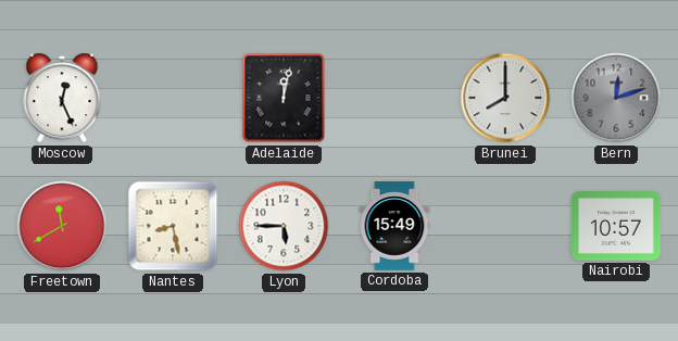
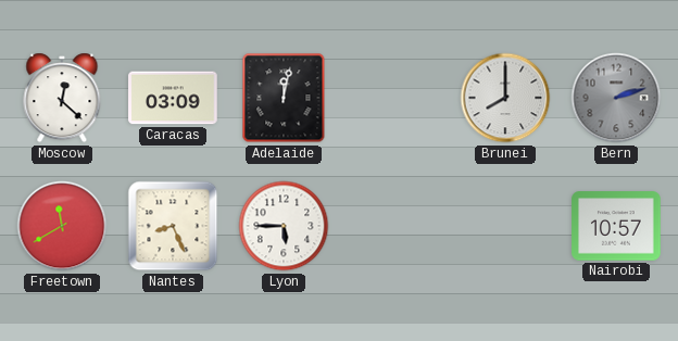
Moscow: 12:26 -> 12:22 (62, 98)
Caracas: none -> 03:09 (173, 98)
Bern: 12:12 -> 2:12 (616, 98)
Nantes: 8:28 -> 8:26 (173, 226)
Cordoba: 15:49 -> none (394, 226)
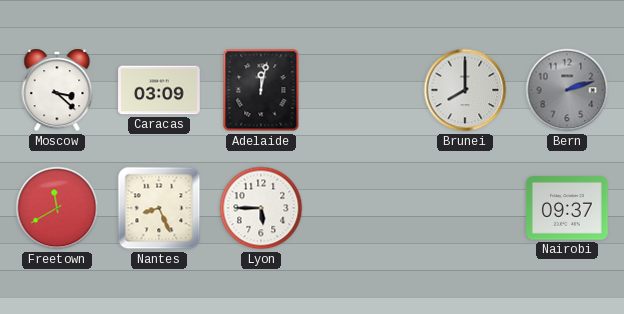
Moscow: 12:22 -> 3:22 (57, 90)
Nairobi: 10:57 -> 09:37 (567, 208)
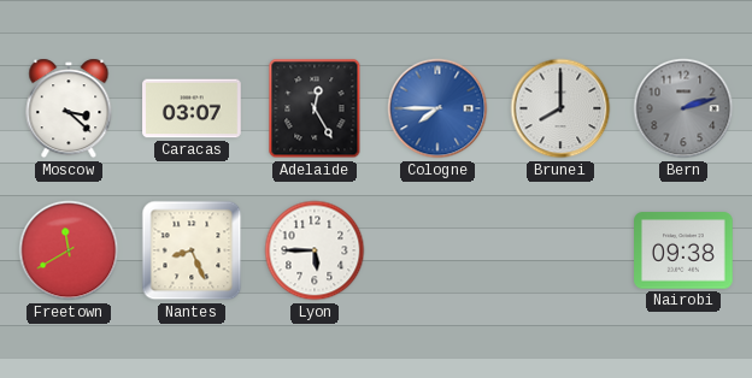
Caracas: 03:09 -> 03:07 (192, 108)
Adelaide: 12:02 -> 12:25 (315, 108)
Cologne: none -> 7:45 (437, 108)
Nairobi: 09:37 -> 09:38 (683, 250)
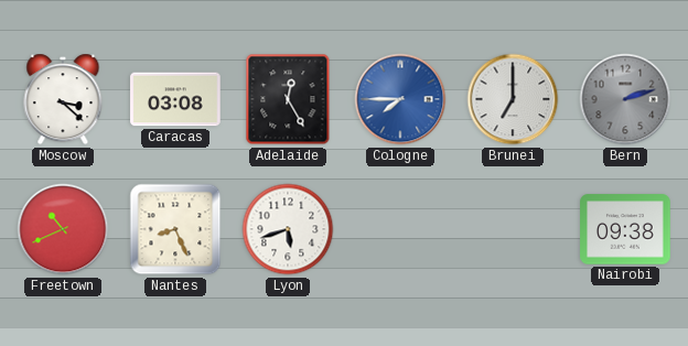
Caracas: 03:07 -> 03:08 (175, 99)
Brunei: 8:00 -> 7:00 (513, 99)
Freetown: 11:40 -> 10:41 (63, 229)
Lyon: 5:45 -> 5:42 (288, 229)
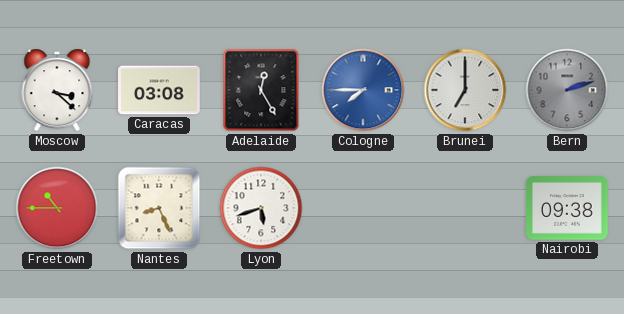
Freetown: 10:41 -> 10:45 (57, 208)
